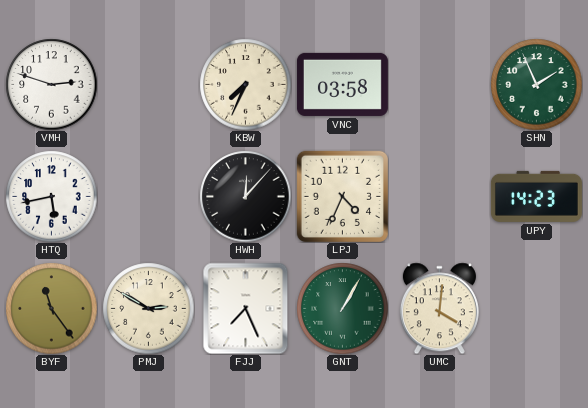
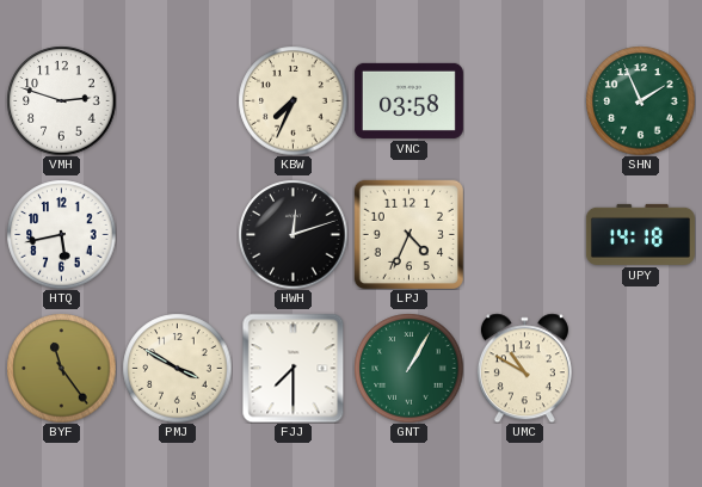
HWH: 12:07 -> 12:12 (292, 234)
UPY: 14:23 -> 14:18 (640, 234)
PMJ: 2:50 -> 3:50 (177, 368)
FJJ: 7:26 -> 7:30 (294, 368)
UMC: 4:01 -> 10:50 (524, 368)
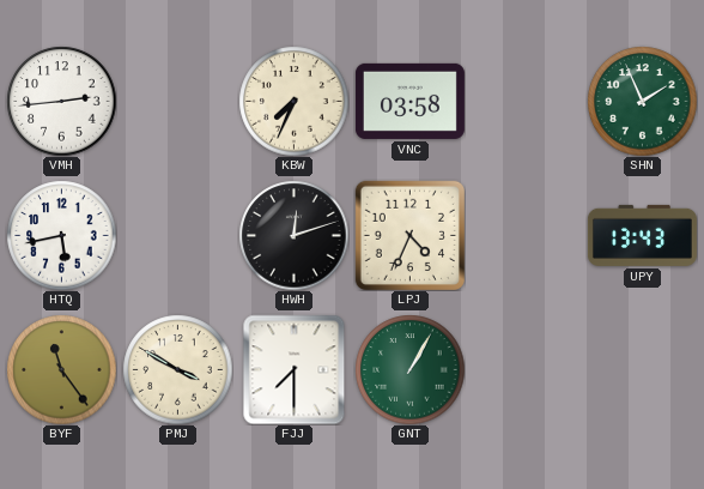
VMH: 2:48 -> 2:44 (61, 101)
UPY: 14:18 -> 13:43 (642, 235)
UMC: 10:50 -> none (524, 368)
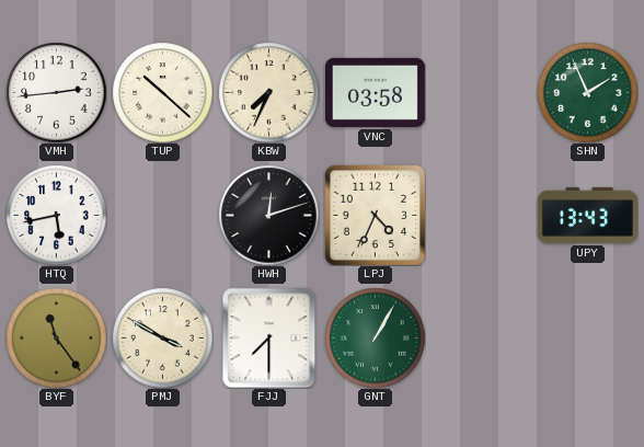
TUP: none -> 10:22 (162, 92)
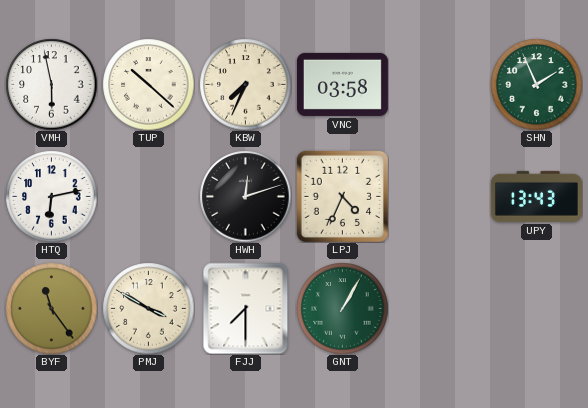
VMH: 2:44 -> 5:58 (51, 84)
HTQ: 5:43 -> 6:13 (51, 196)
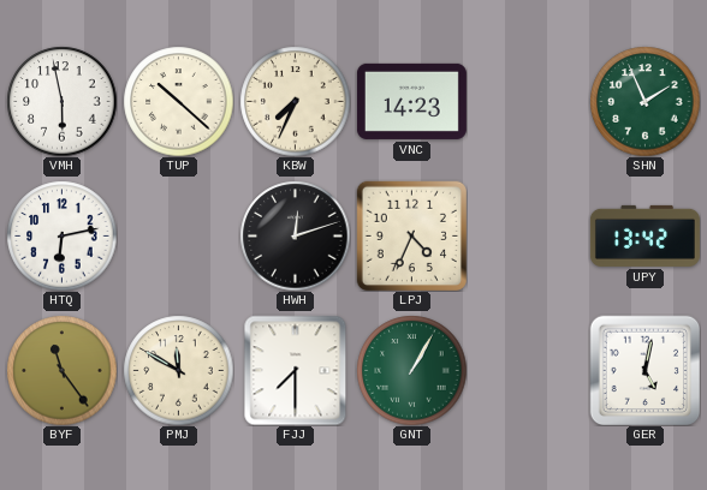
VNC: 03:58 -> 14:23 (411, 101)
UPY: 13:43 -> 13:42 (644, 235)
PMJ: 3:50 -> 11:50 (178, 370)
GER: none -> 5:02 (644, 370)
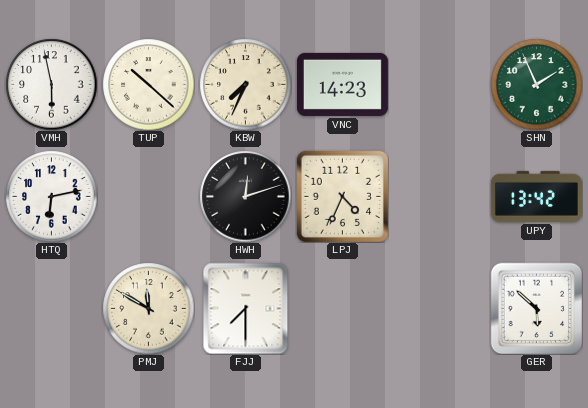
BYF: 11:24 -> none (61, 370)
GNT: 1:05 -> none (411, 370)
GER: 5:02 -> 5:52 (536, 308)
